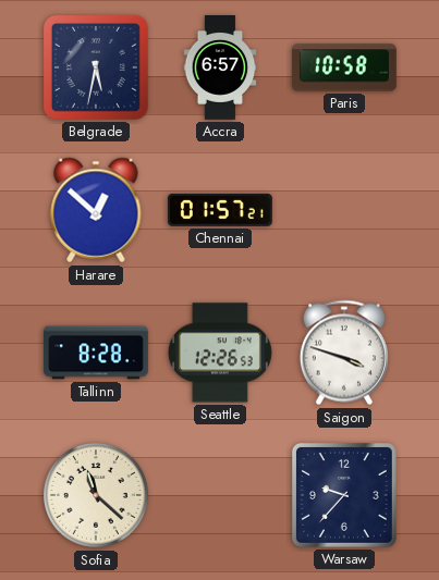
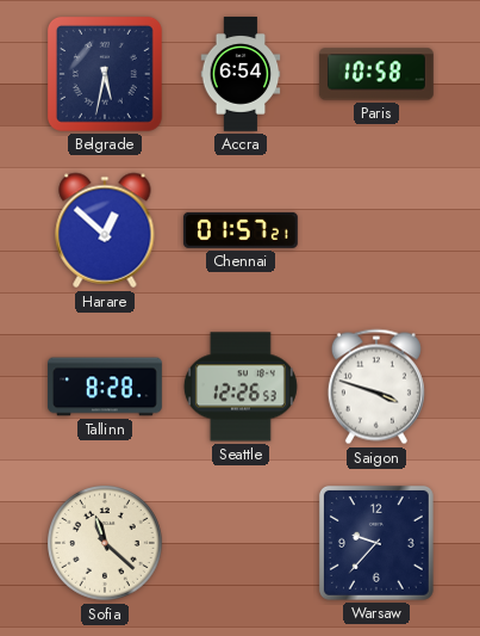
Accra: 6:57 -> 6:54 (241, 75)
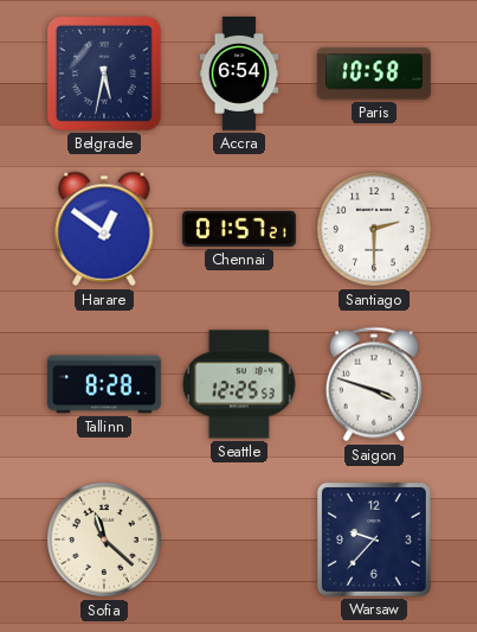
Harare: 12:52 -> 12:51 (104, 229)
Santiago: none -> 2:30 (375, 230)
Seattle: 12:26 -> 12:25 (239, 384)
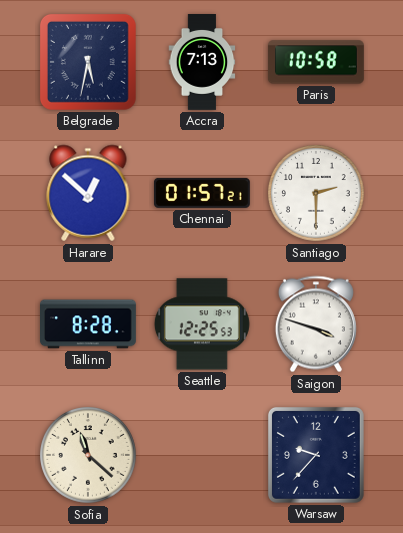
Accra: 6:54 -> 7:13 (202, 63)
Harare: 12:51 -> 12:52 (88, 193)
